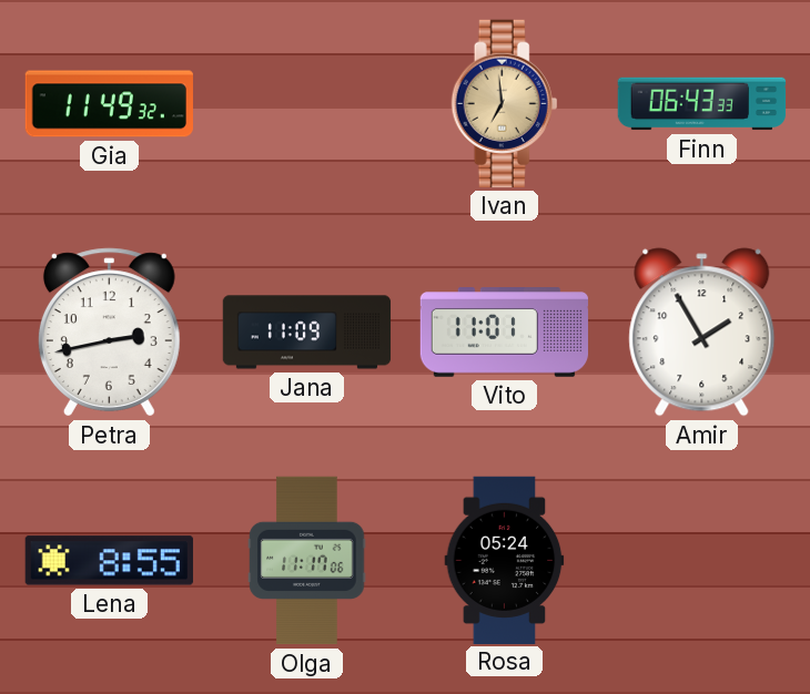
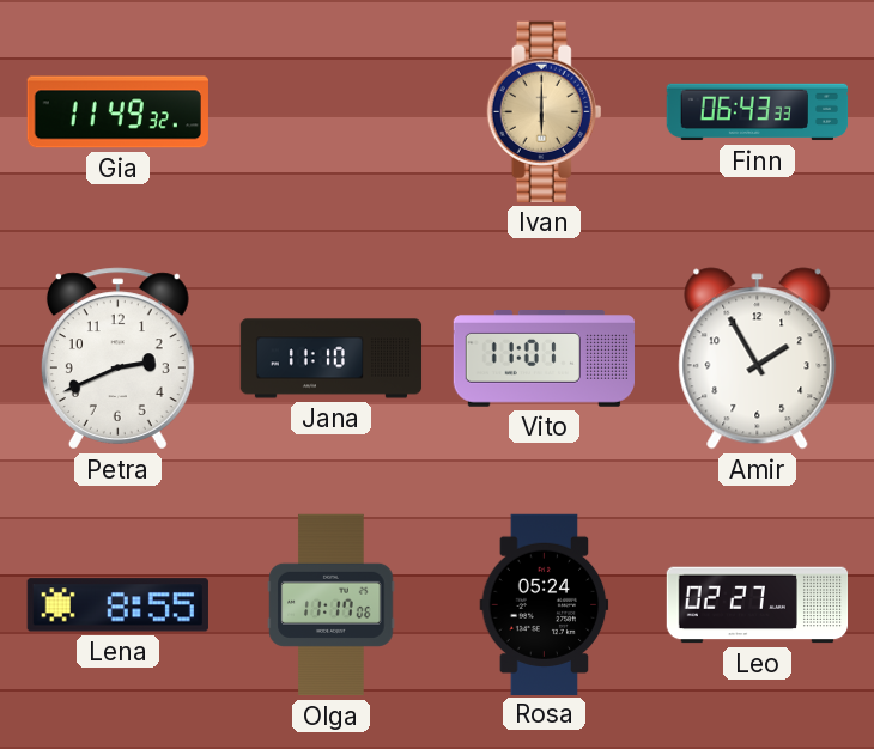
Ivan: 6:59 -> 6:00 (545, 111)
Petra: 2:43 -> 2:41 (117, 359)
Jana: 11:09 -> 11:10 (332, 359)
Leo: none -> 02:27 (758, 605)
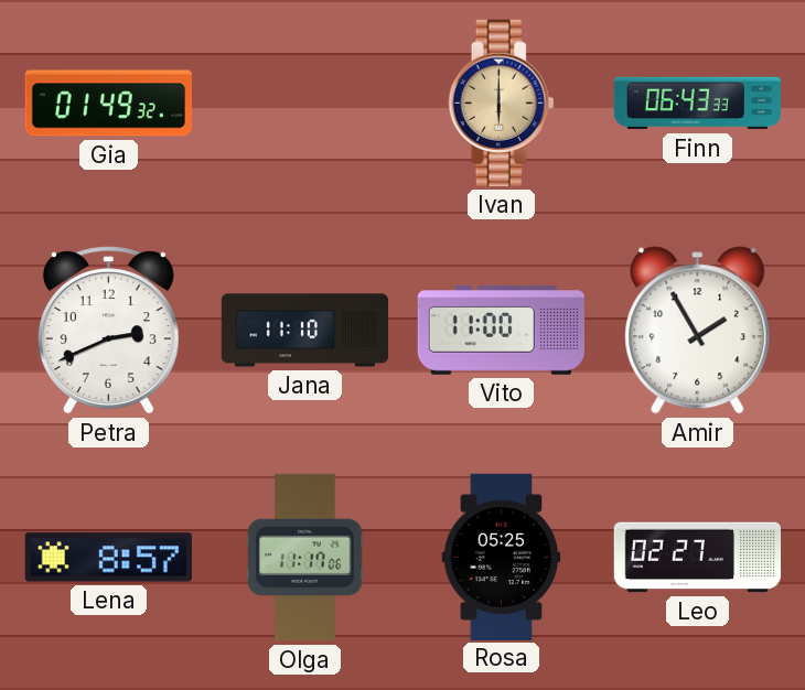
Gia: 11:49 -> 01:49 (108, 104)
Vito: 11:01 -> 11:00 (501, 331)
Lena: 8:55 -> 8:57 (108, 558)
Rosa: 05:24 -> 05:25 (502, 557)
